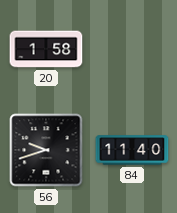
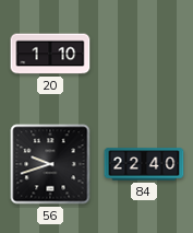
20: 1:58 -> 1:10 (50, 54)
84: 11:40 -> 22:40 (144, 164)
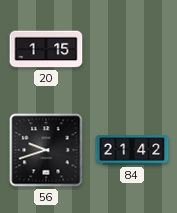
20: 1:10 -> 1:15 (46, 49)
84: 22:40 -> 21:42 (132, 150)
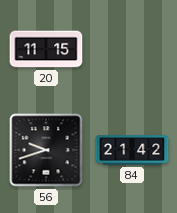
20: 1:15 -> 11:15 (46, 49)
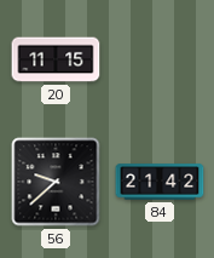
56: 9:42 -> 9:38 (56, 182)
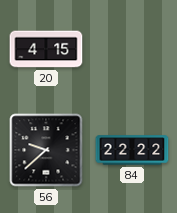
20: 11:15 -> 4:15 (46, 49)
84: 21:42 -> 22:22 (132, 150)
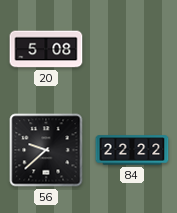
20: 4:15 -> 5:08 (46, 49)
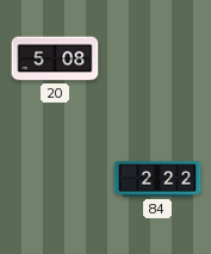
56: 9:38 -> none (46, 150)
84: 22:22 -> 2:22 (157, 179)
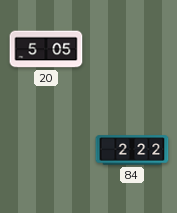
20: 5:08 -> 5:05 (46, 49)
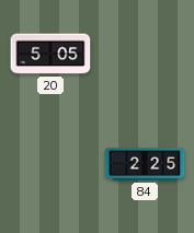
84: 2:22 -> 2:25 (145, 164)
